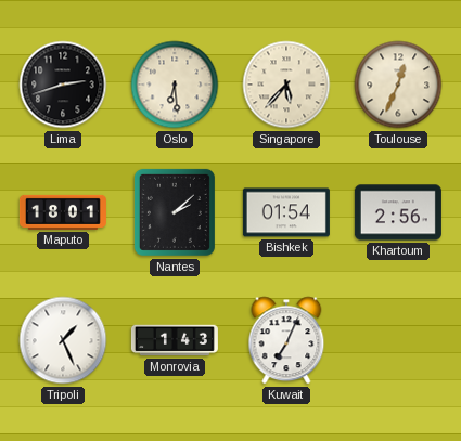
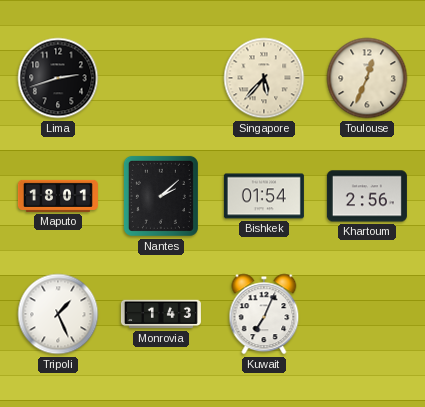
Oslo: 6:29 -> none (175, 85)
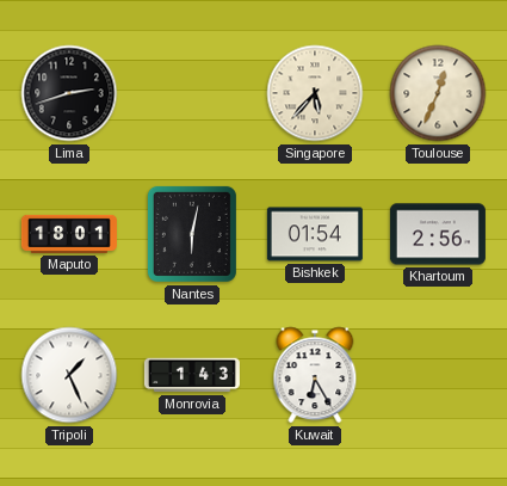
Nantes: 2:08 -> 6:02 (192, 234)
Kuwait: 7:04 -> 6:25 (315, 375)
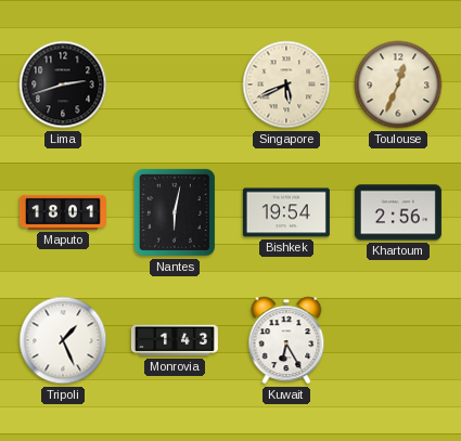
Singapore: 5:37 -> 5:41 (286, 85)
Bishkek: 01:54 -> 19:54 (286, 212)
